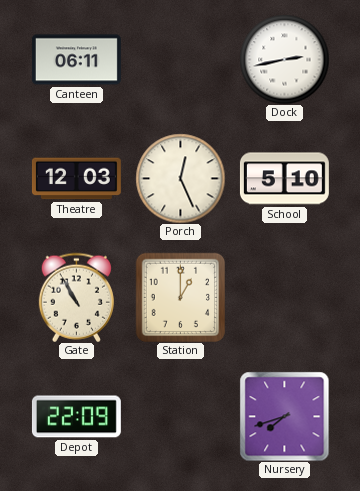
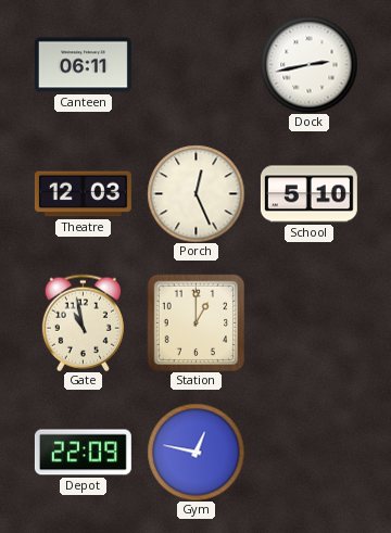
Gate: 10:55 -> 10:58 (83, 322)
Gym: none -> 12:47 (195, 452)
Nursery: 7:42 -> none (284, 416)
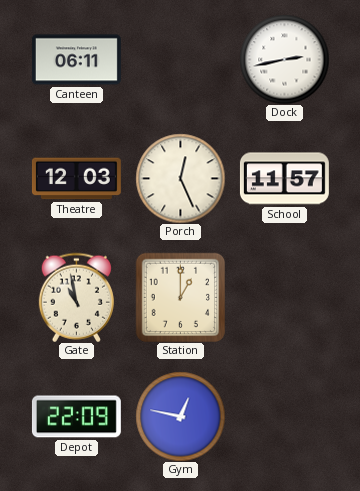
School: 5:10 -> 11:57 (284, 179)
